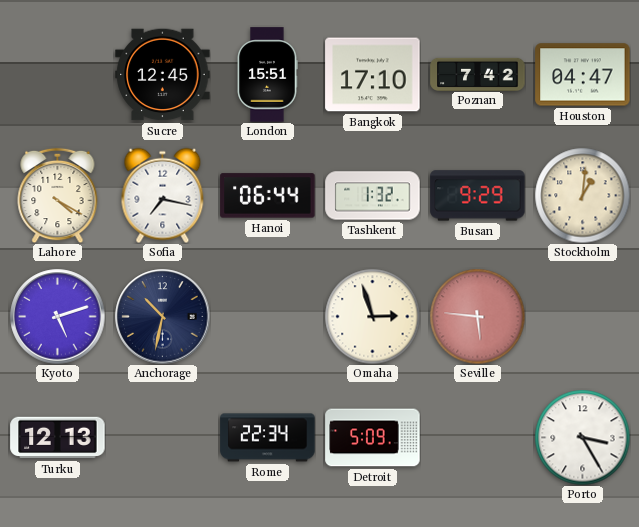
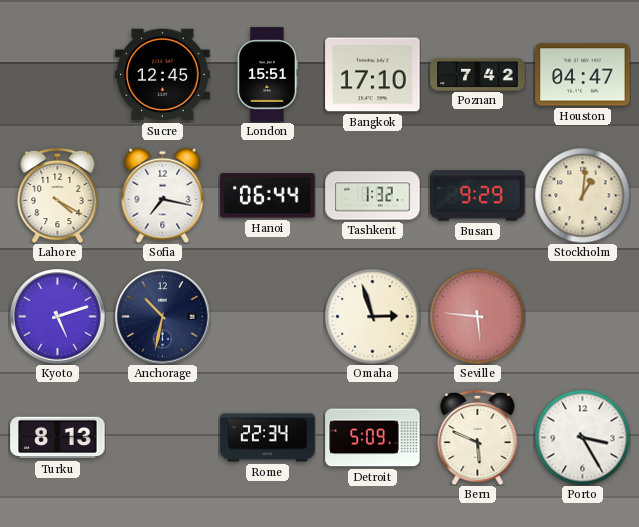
Turku: 12:13 -> 8:13 (58, 438)
Bern: none -> 5:49 (478, 437)
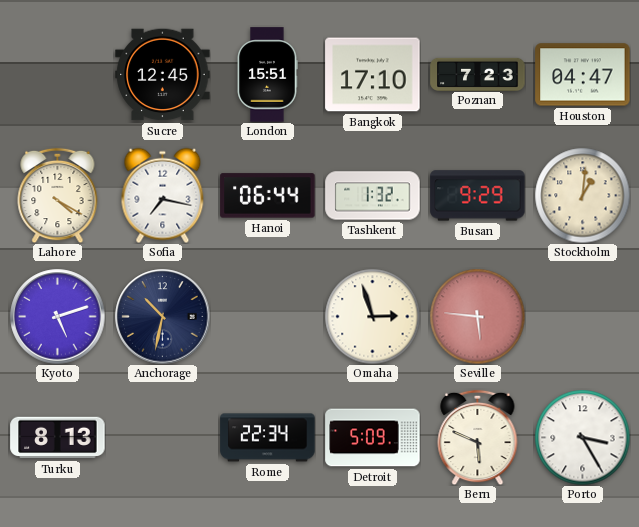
Poznan: 7:42 -> 7:23 (478, 74)
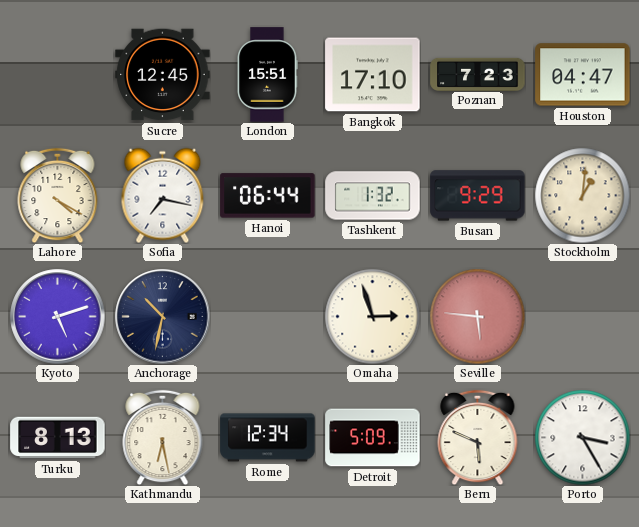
Kathmandu: none -> 6:28 (163, 437)
Rome: 22:34 -> 12:34 (268, 438)
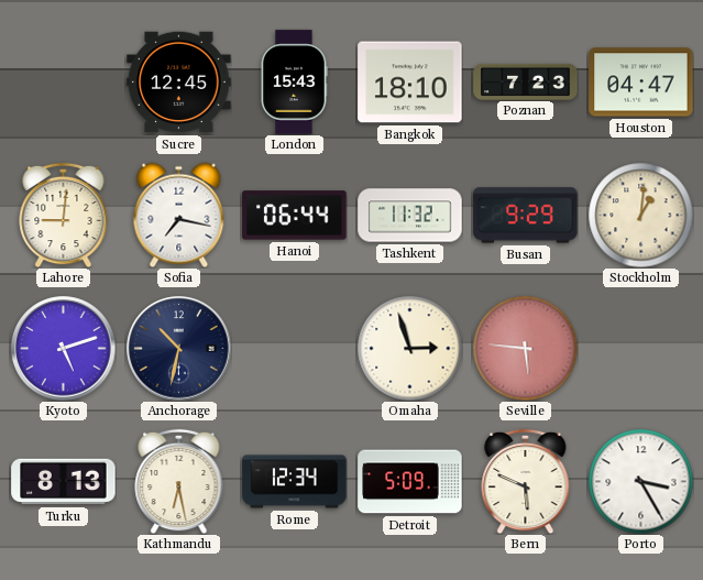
London: 15:51 -> 15:43 (294, 83)
Bangkok: 17:10 -> 18:10 (410, 83)
Lahore: 4:20 -> 9:01 (64, 215)
Tashkent: 1:32 -> 11:32 (410, 216)
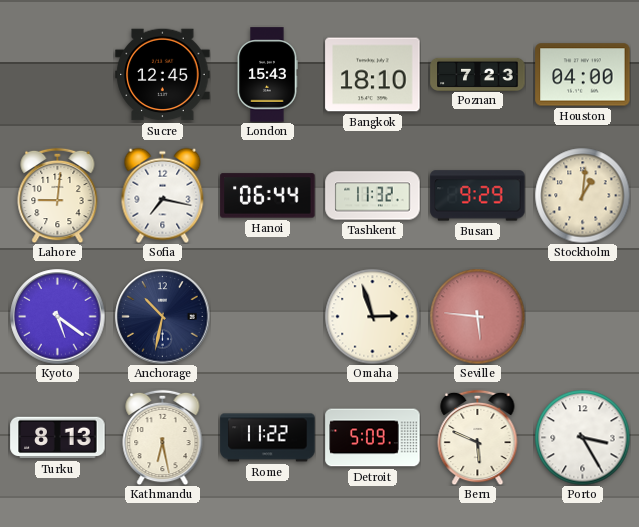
Houston: 04:47 -> 04:00 (583, 75)
Kyoto: 5:12 -> 5:21 (58, 317)
Rome: 12:34 -> 11:22 (268, 438)
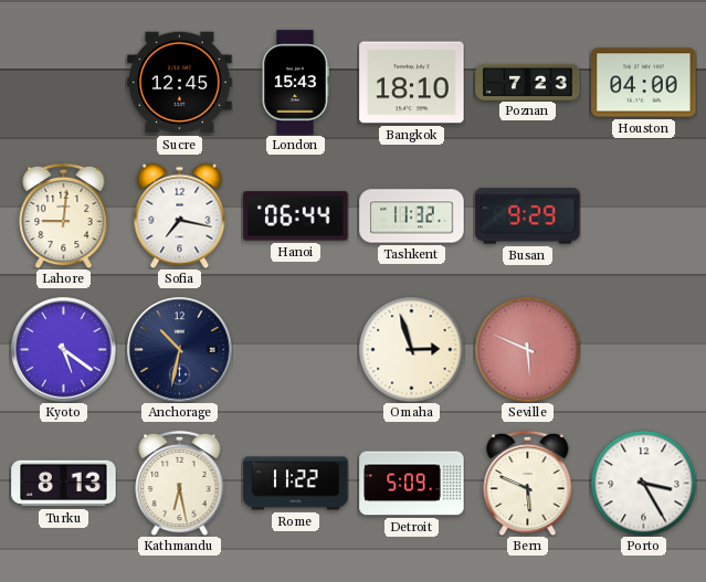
Stockholm: 1:01 -> none (582, 195)
Seville: 5:46 -> 5:49 (527, 349)
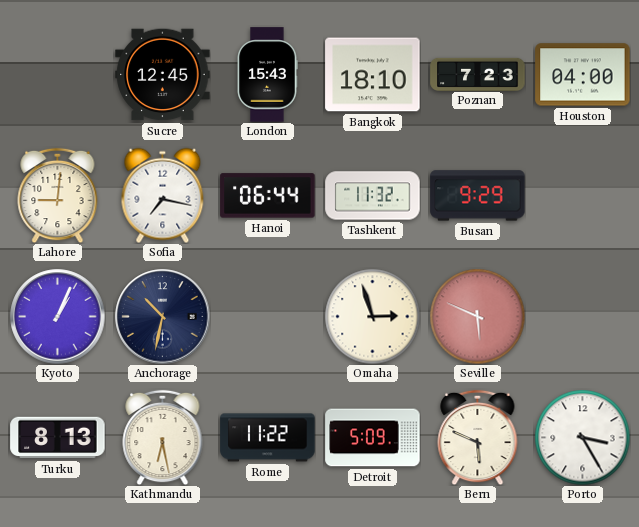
Kyoto: 5:21 -> 1:04 (58, 317)
